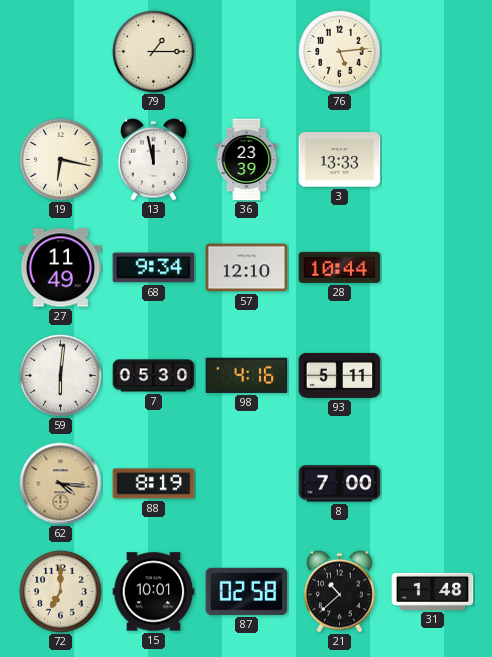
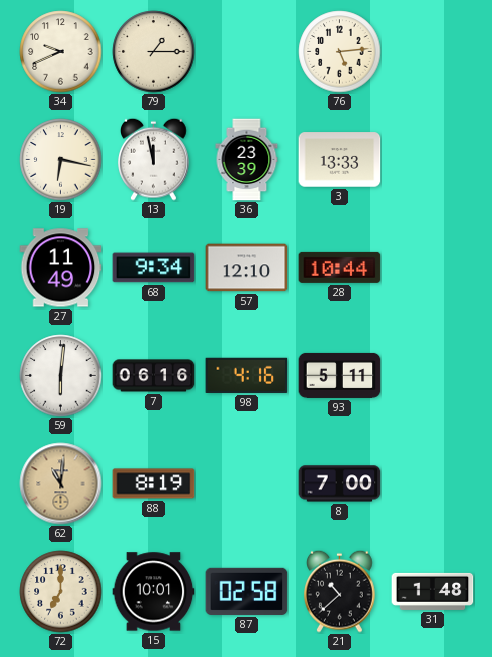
34: none -> 9:41 (61, 52)
7: 05:30 -> 06:16 (154, 376)
62: 4:16 -> 11:01 (61, 484)
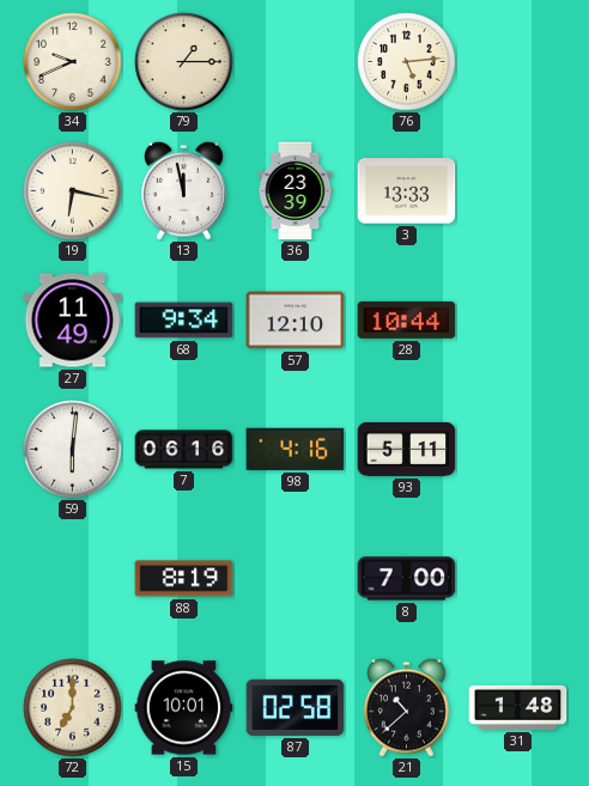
62: 11:01 -> none (61, 484)
